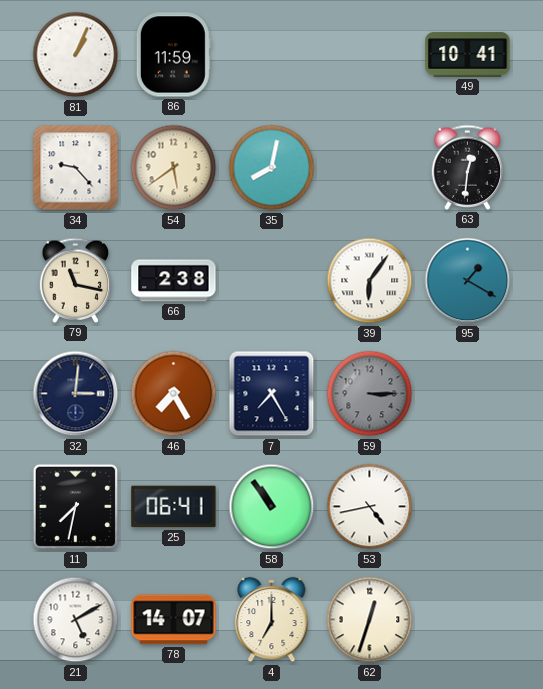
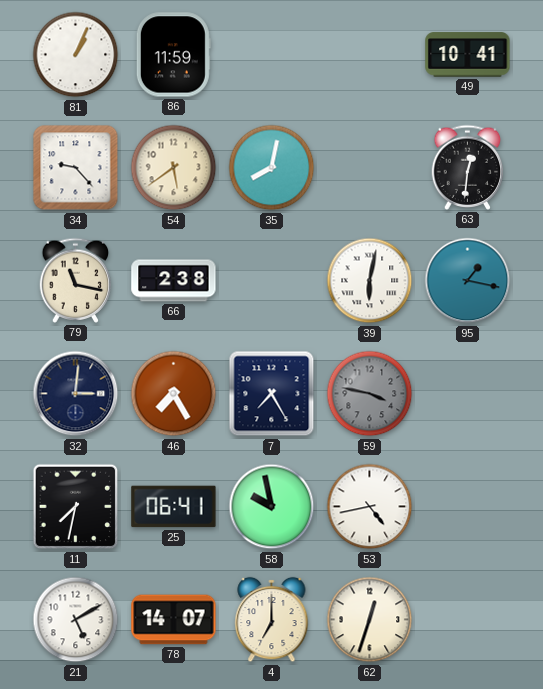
39: 6:06 -> 6:02 (370, 281)
95: 1:20 -> 1:17 (468, 281)
59: 3:15 -> 3:47 (370, 394)
58: 10:54 -> 9:58 (272, 507)
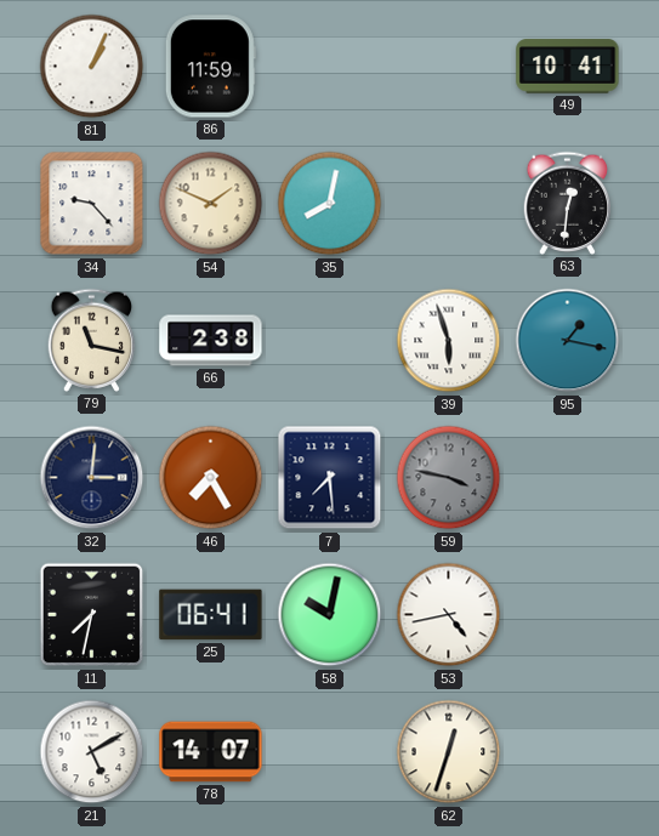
54: 5:39 -> 1:49 (211, 204)
39: 6:02 -> 5:57 (449, 341)
7: 7:25 -> 7:29 (330, 478)
58: 9:58 -> 10:02 (330, 615)
4: 7:00 -> none (272, 620)
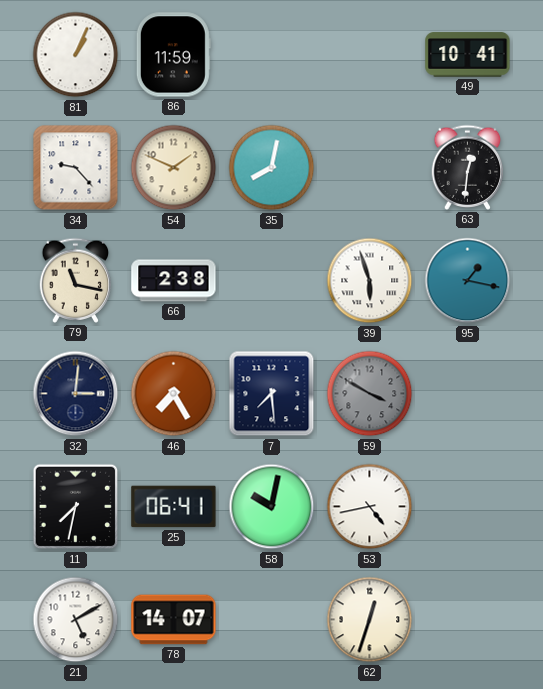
59: 3:47 -> 3:50 (370, 394)
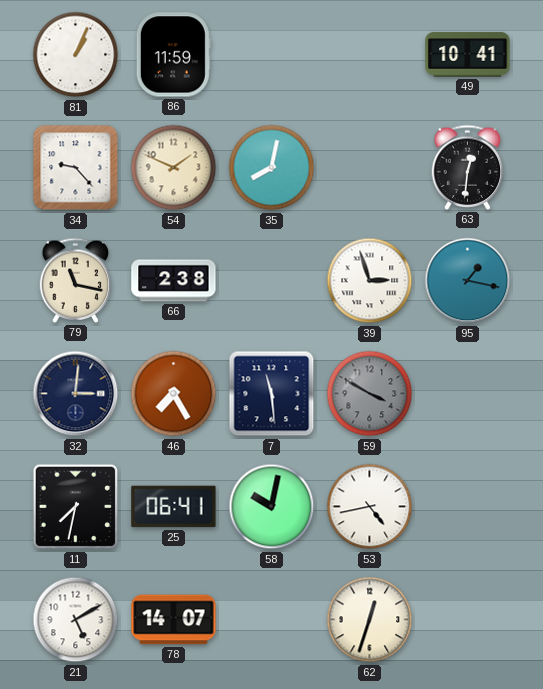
39: 5:57 -> 2:57 (370, 281)
7: 7:29 -> 11:29 (272, 394)
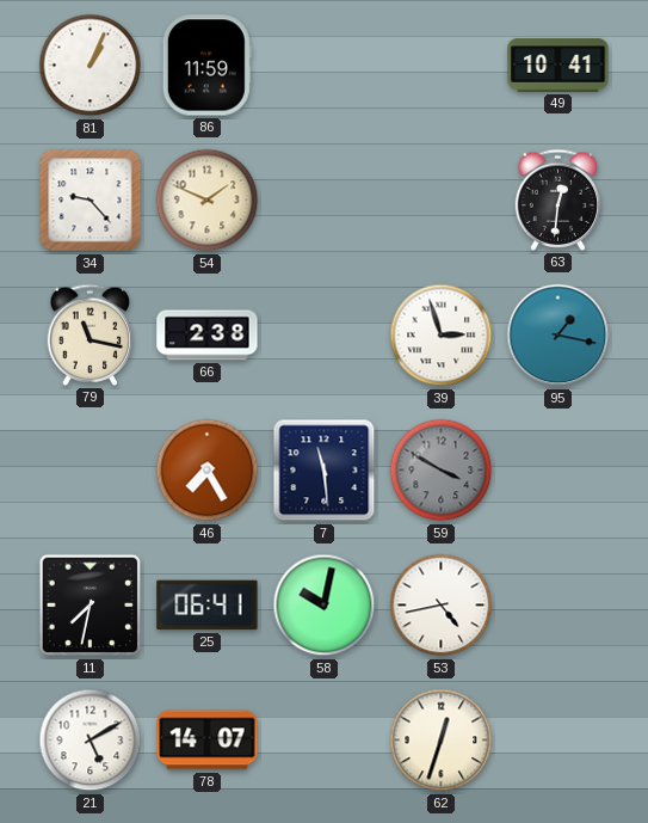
35: 8:02 -> none (272, 168)
32: 3:01 -> none (76, 394)
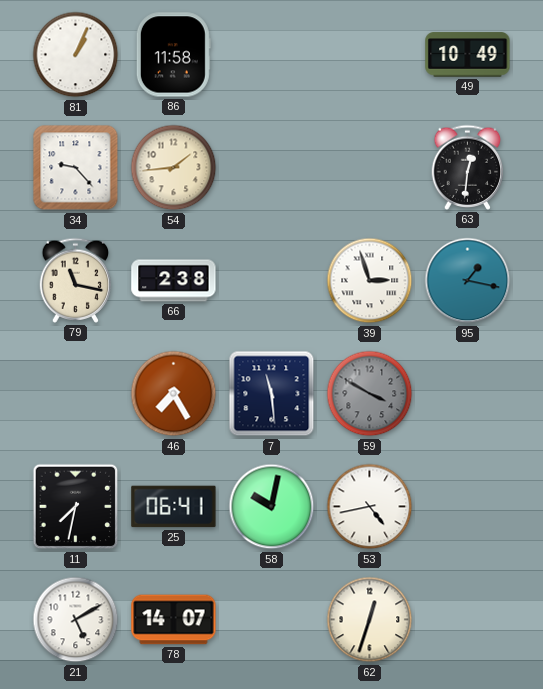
86: 11:59 -> 11:58 (173, 55)
49: 10:41 -> 10:49 (468, 55)
54: 1:49 -> 1:44 (174, 168)
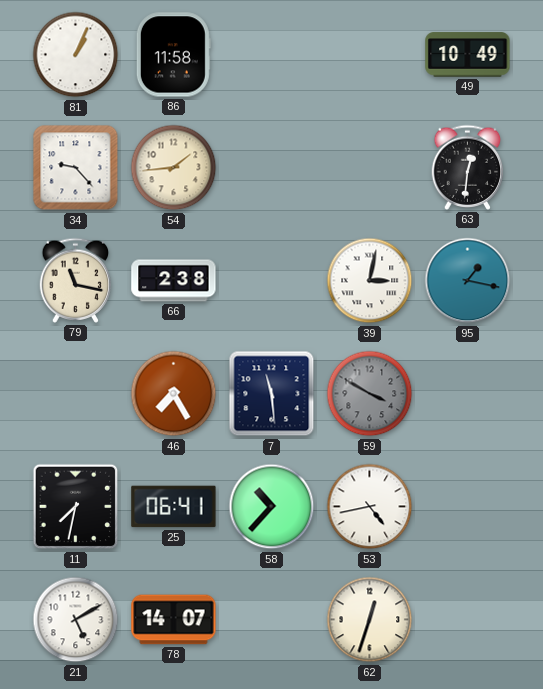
39: 2:57 -> 3:02 (370, 281)
58: 10:02 -> 10:37 (272, 507)
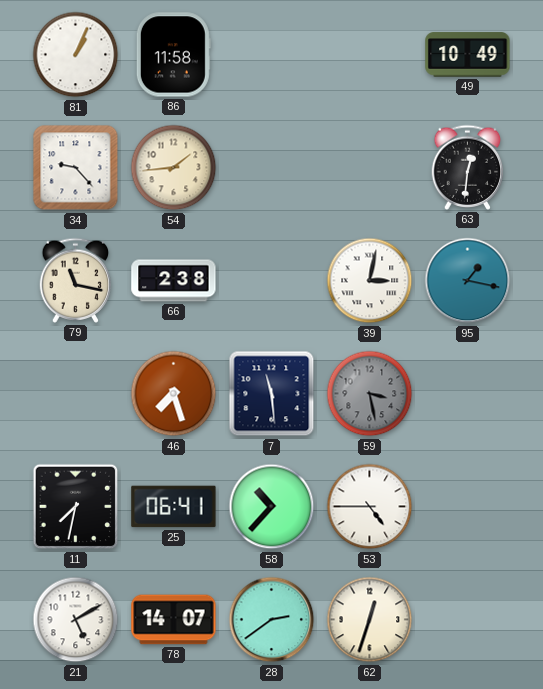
46: 7:25 -> 7:27 (174, 394)
59: 3:50 -> 3:28 (370, 394)
53: 4:43 -> 4:45 (370, 507)
28: none -> 2:39 (272, 620)
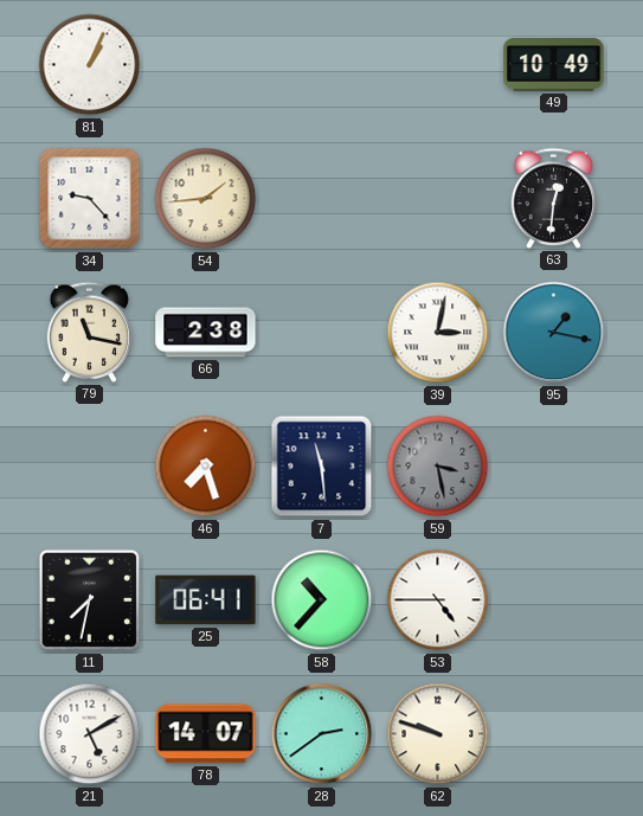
86: 11:58 -> none (173, 55)
62: 12:33 -> 9:48 (438, 734)
